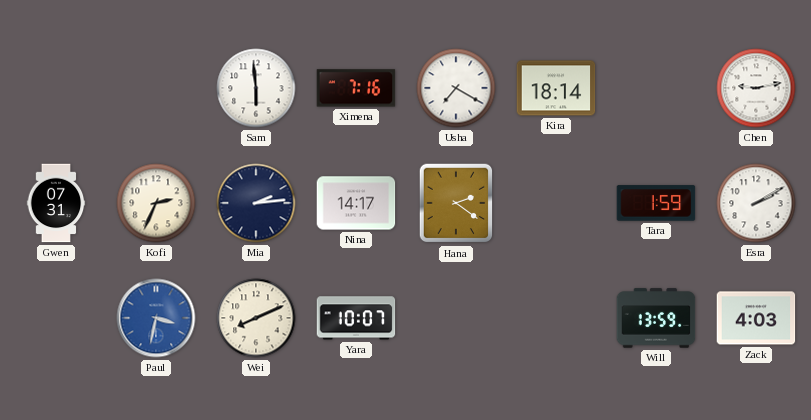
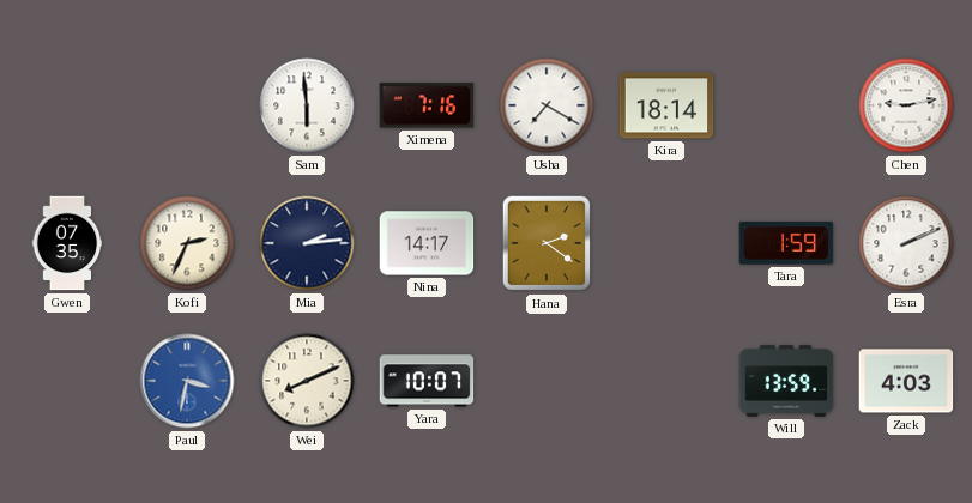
Gwen: 07:31 -> 07:35 (67, 243)
Esra: 2:10 -> 2:11 (906, 243)
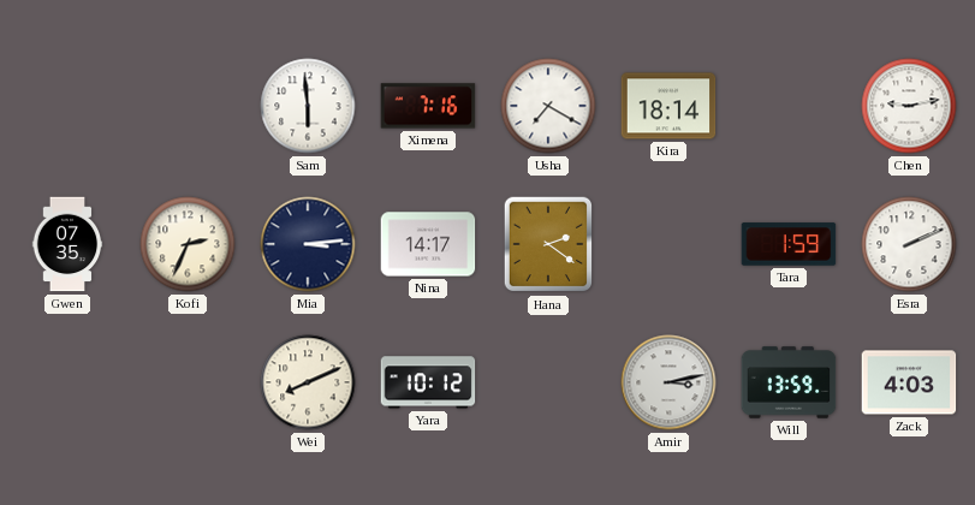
Mia: 2:14 -> 3:14 (308, 244)
Paul: 3:32 -> none (187, 381)
Yara: 10:07 -> 10:12 (428, 382)
Amir: none -> 3:13 (668, 382)
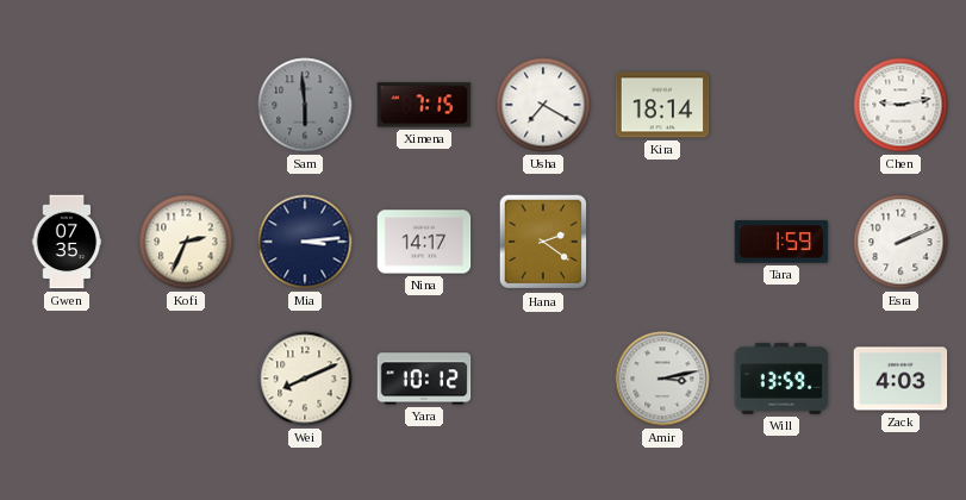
Sam dial: white -> grey (305, 105)
Ximena: 7:16 -> 7:15 (424, 105)
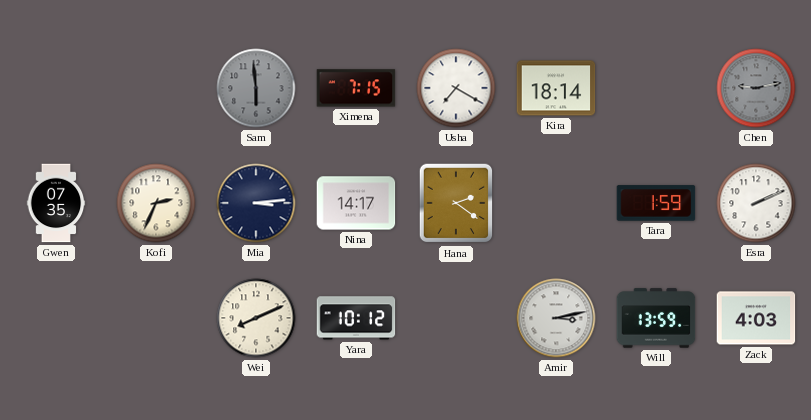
Chen dial: white -> grey (756, 88)
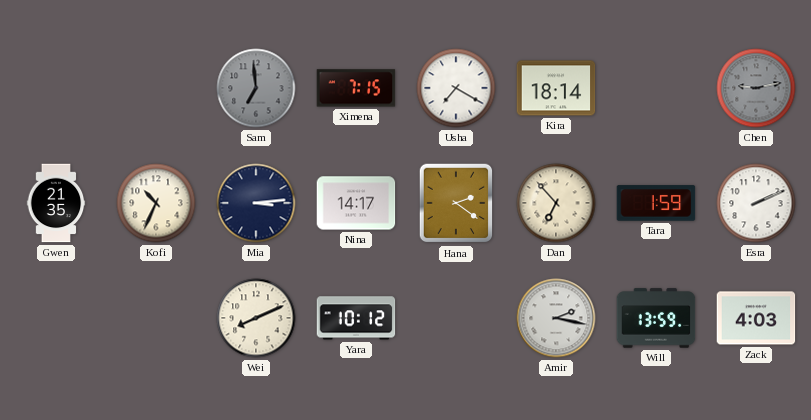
Sam: 5:59 -> 6:59 (256, 88)
Gwen: 07:35 -> 21:35 (56, 203)
Kofi: 2:34 -> 10:34 (156, 203)
Dan: none -> 6:53 (556, 203)
Amir: 3:13 -> 2:17 (556, 318)
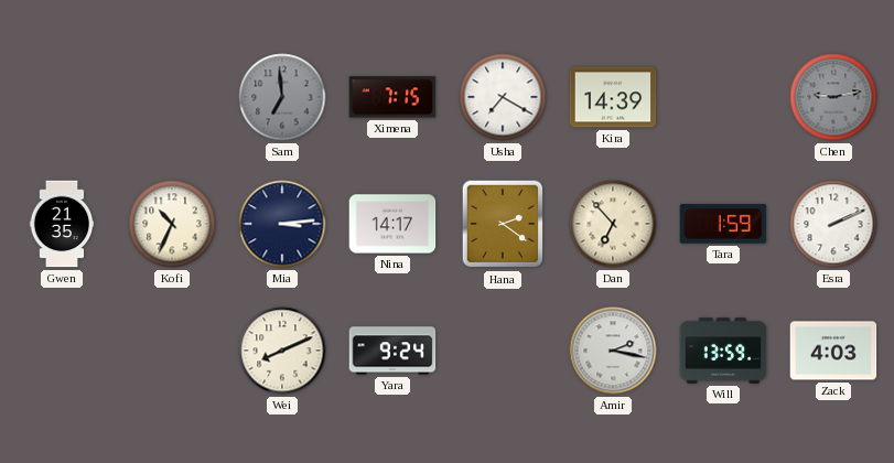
Kira: 18:14 -> 14:39 (613, 97)
Yara: 10:12 -> 9:24 (392, 351)
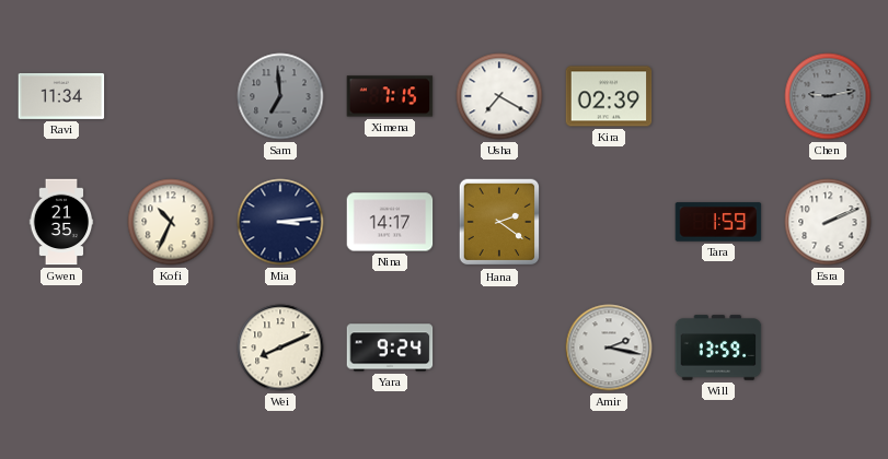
Ravi: none -> 11:34 (61, 96)
Kira: 14:39 -> 02:39 (609, 96)
Dan: 6:53 -> none (613, 224)
Zack: 4:03 -> none (833, 351)
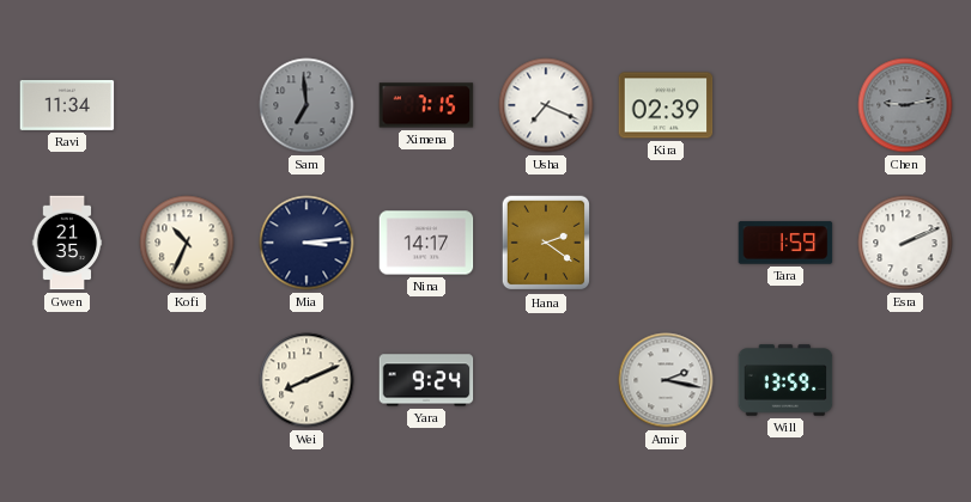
Usha: 7:20 -> 7:19 (546, 105)
